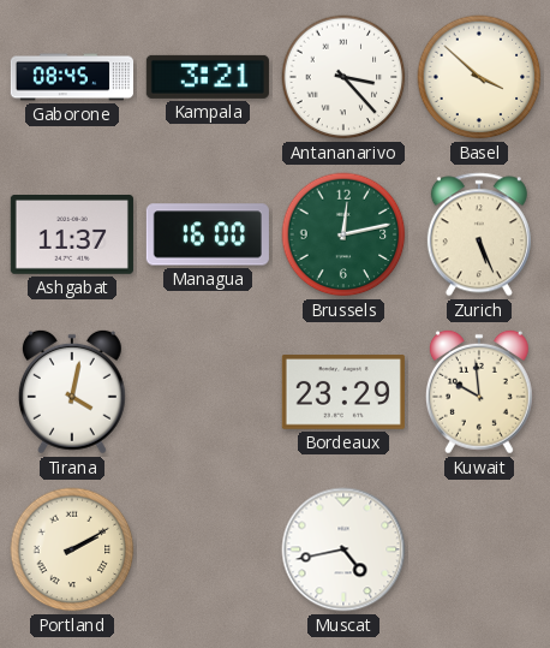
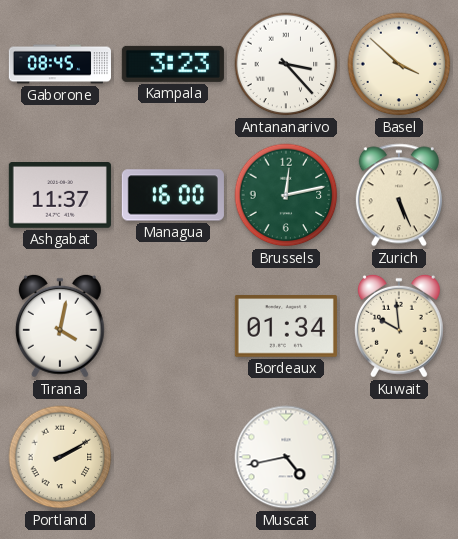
Kampala: 3:21 -> 3:23 (173, 64)
Bordeaux: 23:29 -> 01:34 (286, 327)
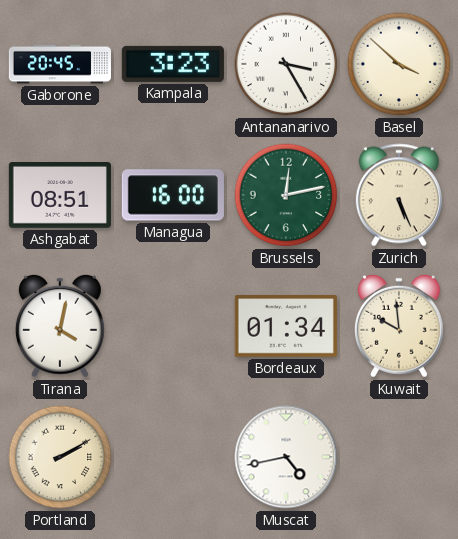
Gaborone: 08:45 -> 20:45 (59, 64)
Antananarivo: 3:23 -> 3:25 (286, 64)
Ashgabat: 11:37 -> 08:51 (60, 196)
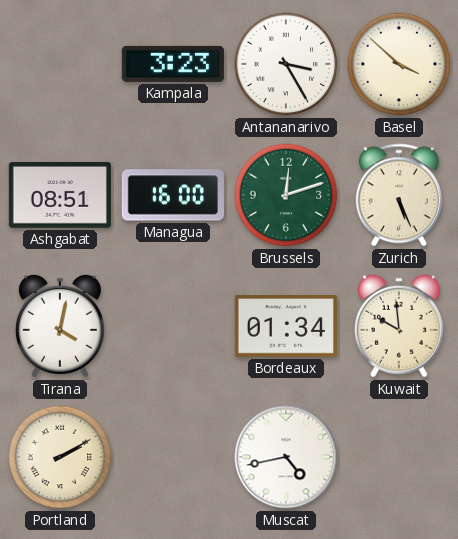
Gaborone: 20:45 -> none (59, 64)
Brussels: 12:13 -> 12:12 (286, 195)
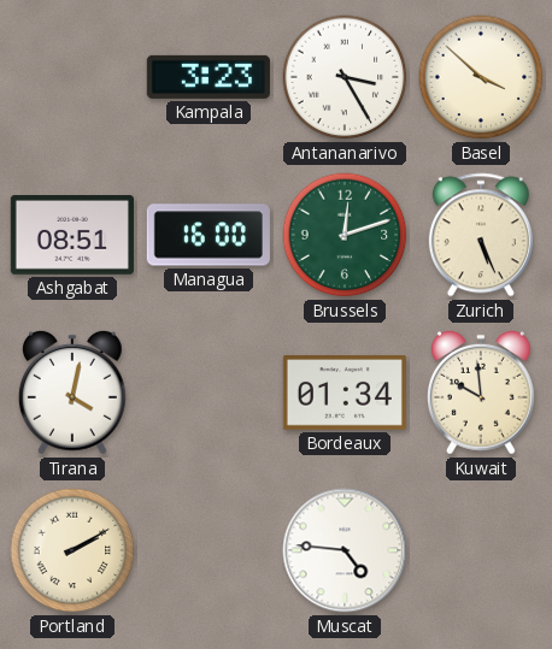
Muscat: 4:43 -> 4:46 (345, 550)
